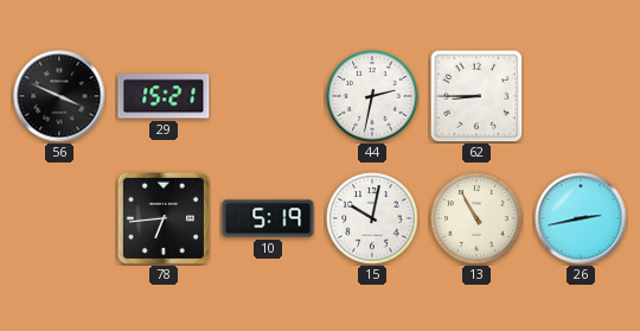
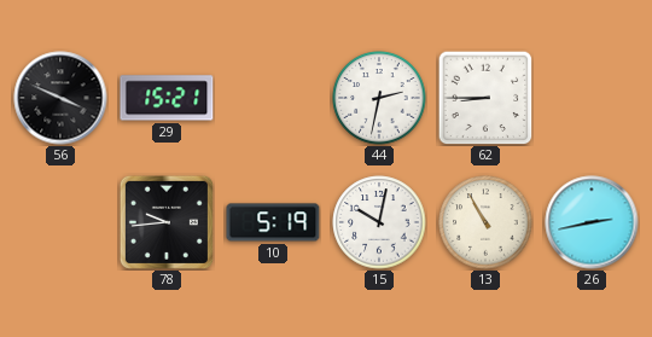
78: 6:44 -> 9:44 (167, 222)
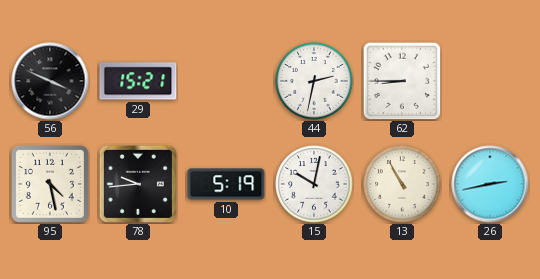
95: none -> 4:28 (50, 184)
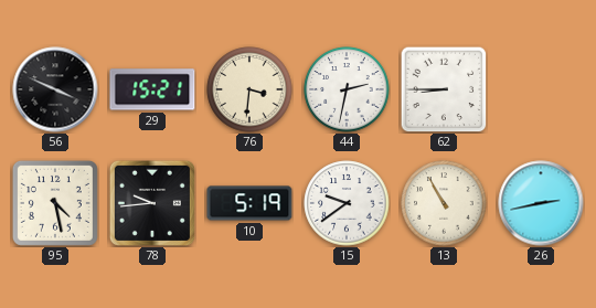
76: none -> 3:31 (249, 89)
15: 10:02 -> 9:39 (347, 203)
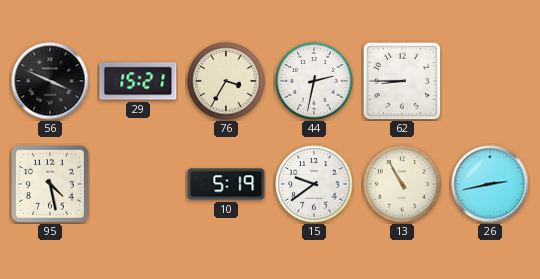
76: 3:31 -> 3:35 (226, 81)
78: 9:44 -> none (152, 203)
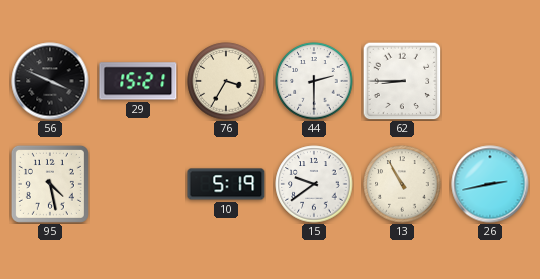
44: 2:32 -> 2:30 (314, 81)
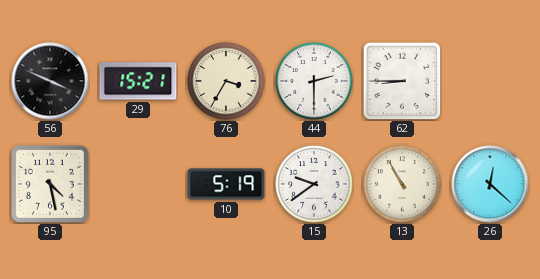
26: 2:43 -> 12:22 (490, 184)
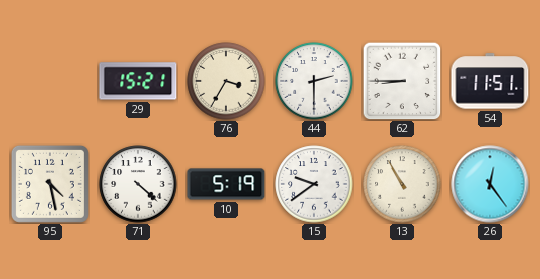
56: 3:49 -> none (50, 81)
54: none -> 11:51 (490, 81)
71: none -> 4:22 (138, 184)
26: 12:22 -> 12:24 (490, 184)
